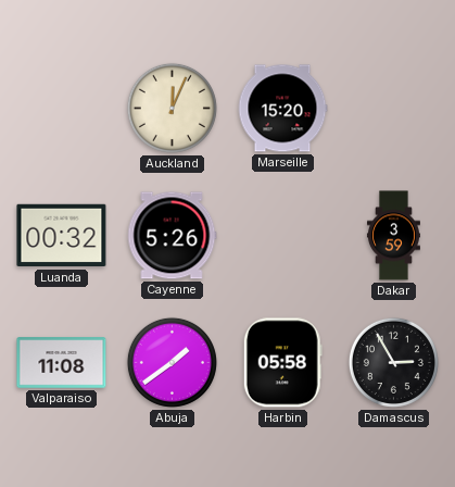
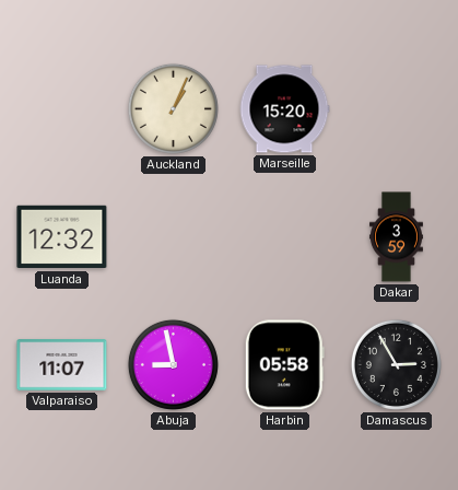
Auckland: 12:04 -> 1:04 (173, 108)
Luanda: 00:32 -> 12:32 (62, 237)
Cayenne: 5:26 -> none (172, 236)
Valparaiso: 11:08 -> 11:07 (62, 365)
Abuja: 1:39 -> 8:58 (173, 364)
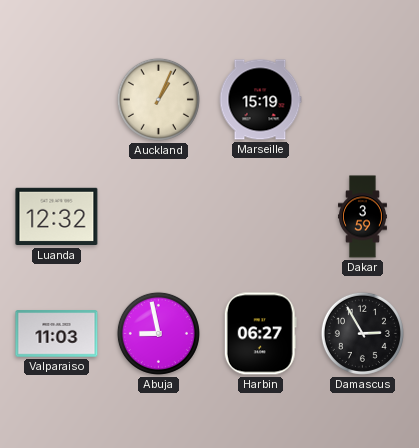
Marseille: 15:20 -> 15:19 (260, 100)
Valparaiso: 11:07 -> 11:03 (57, 334)
Harbin: 05:58 -> 06:27 (260, 334)
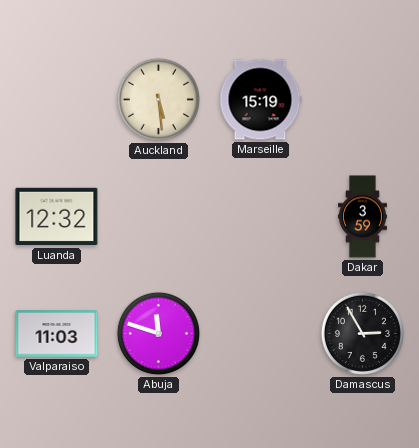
Auckland: 1:04 -> 5:29 (158, 99)
Abuja: 8:58 -> 11:48 (158, 333)
Harbin: 06:27 -> none (260, 334)
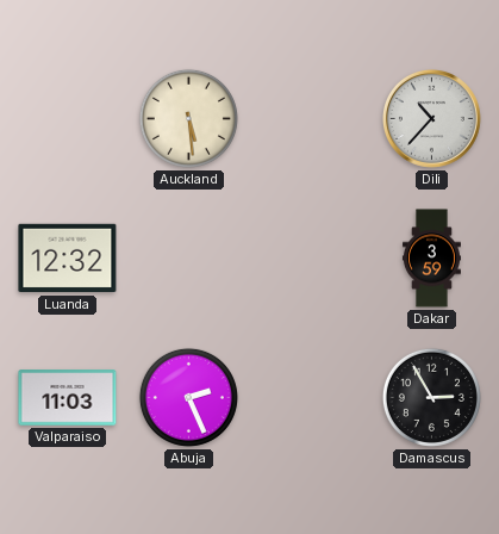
Marseille: 15:19 -> none (260, 100)
Dili: none -> 10:37 (431, 118)
Abuja: 11:48 -> 2:26 (188, 397)
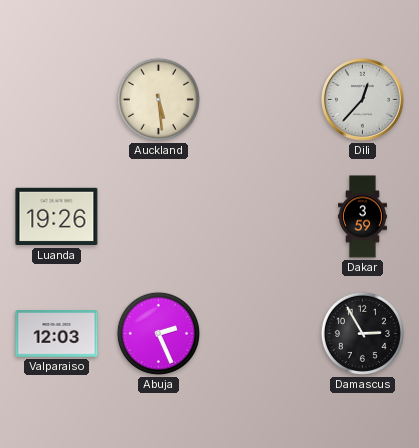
Dili: 10:37 -> 12:37 (362, 99)
Luanda: 12:32 -> 19:26 (57, 217)
Valparaiso: 11:03 -> 12:03 (57, 334)
